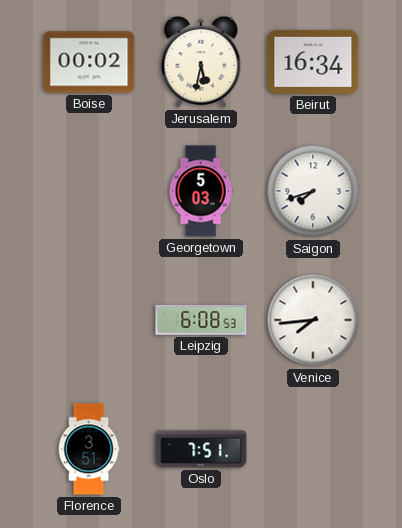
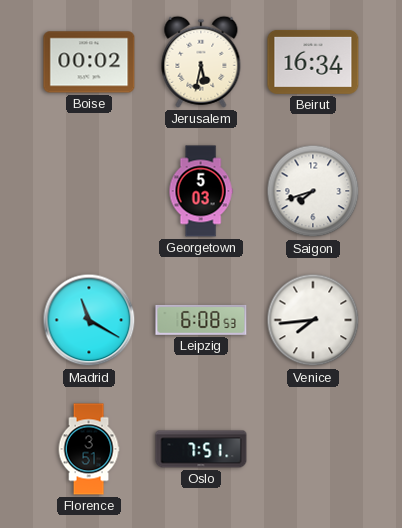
Madrid: none -> 11:20 (89, 320)
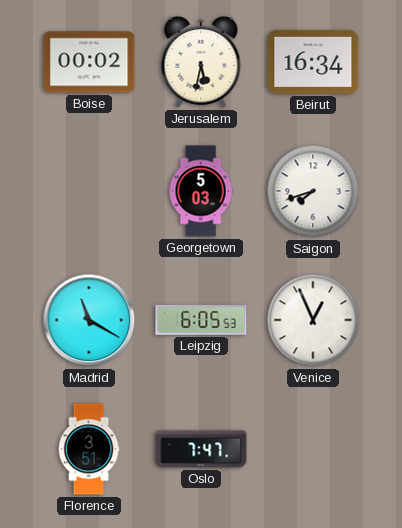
Leipzig: 6:08 -> 6:05 (201, 320)
Venice: 7:44 -> 12:56 (313, 320)
Oslo: 7:51 -> 7:47 (201, 449)
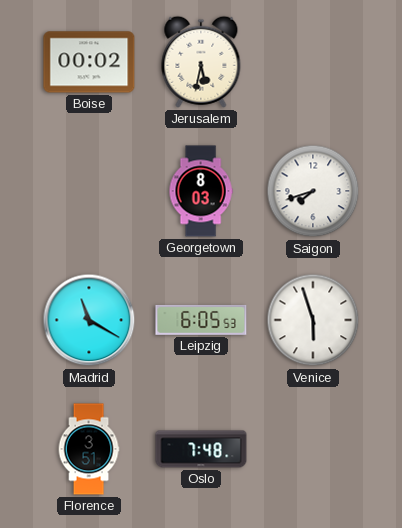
Beirut: 16:34 -> none (313, 62)
Georgetown: 5:03 -> 8:03 (201, 191)
Venice: 12:56 -> 5:57 (313, 320)
Oslo: 7:47 -> 7:48 (201, 449)
